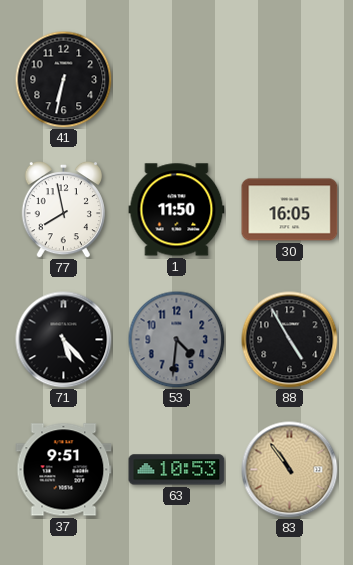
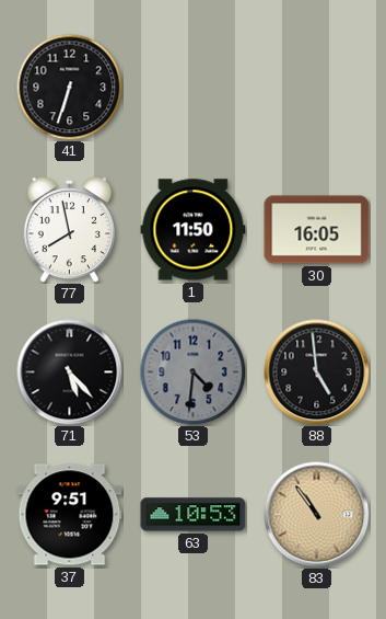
41: 6:32 -> 6:33 (69, 87)
88: 4:55 -> 4:59 (317, 372)
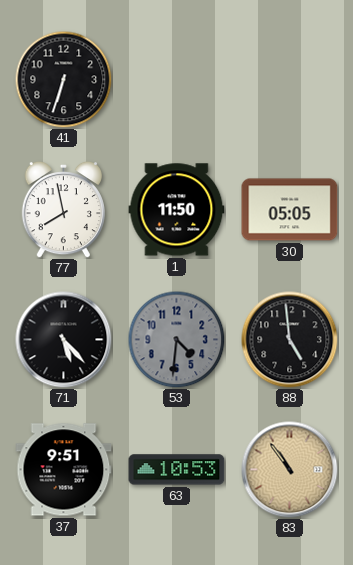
30: 16:05 -> 05:05 (290, 210)
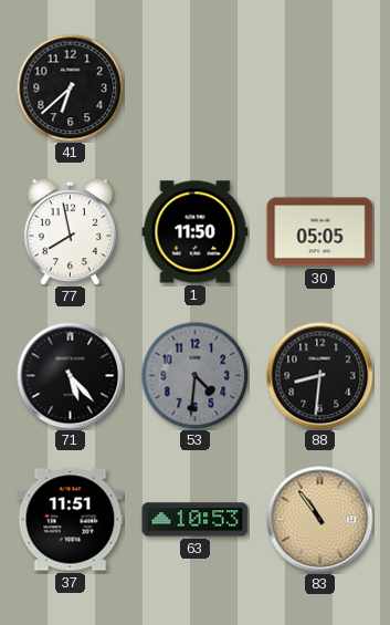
41: 6:33 -> 6:38 (70, 87)
88: 4:59 -> 8:31 (320, 376)
37: 9:51 -> 11:51 (71, 520)
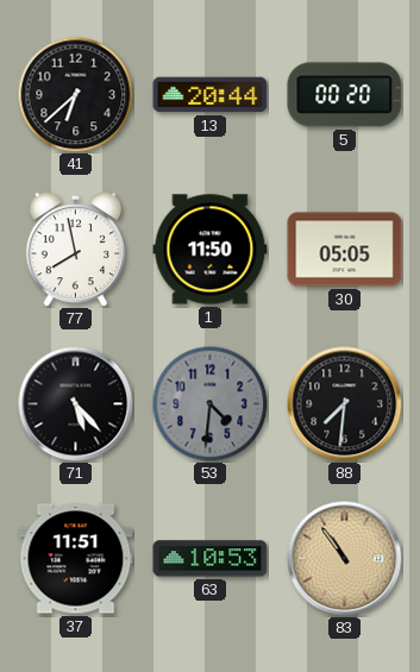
13: none -> 20:44 (211, 95)
5: none -> 00:20 (345, 95)
88: 8:31 -> 7:31 (345, 404)
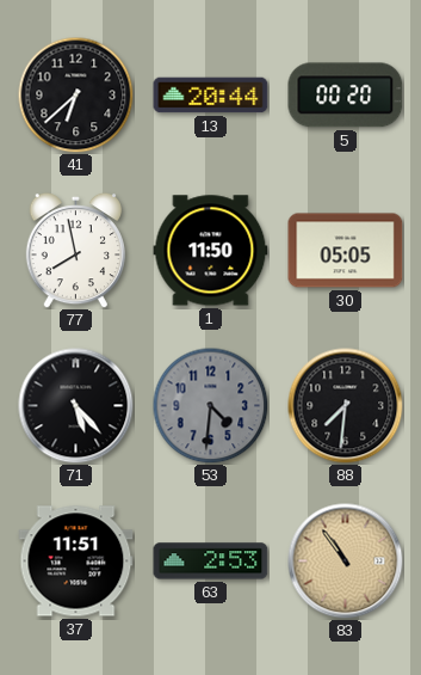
63: 10:53 -> 2:53 (211, 562)
